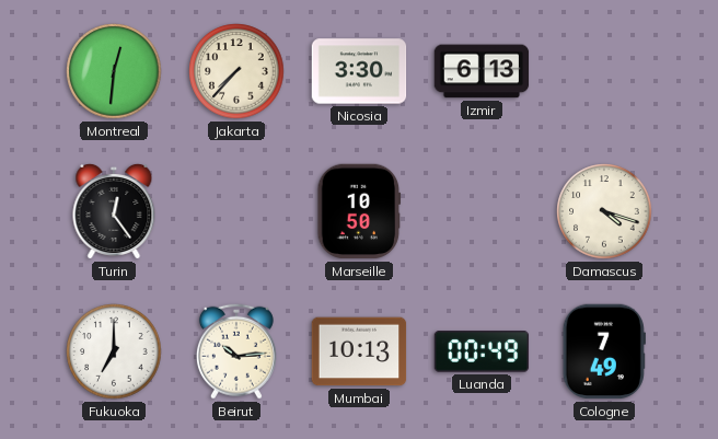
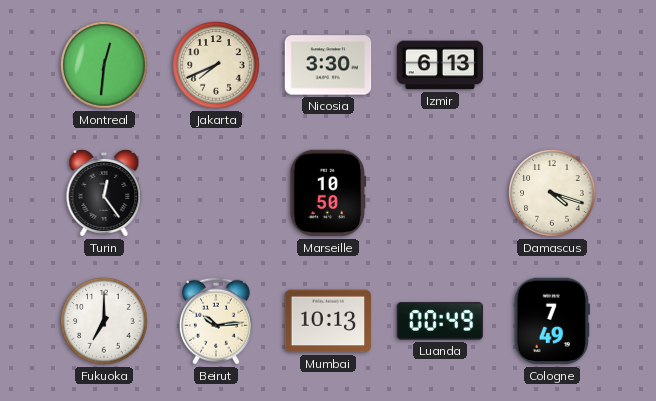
Jakarta: 7:37 -> 7:41 (216, 65)
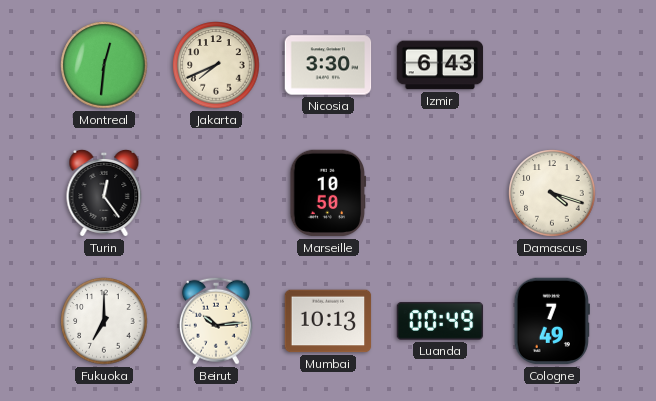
Izmir: 6:13 -> 6:43 (440, 65)
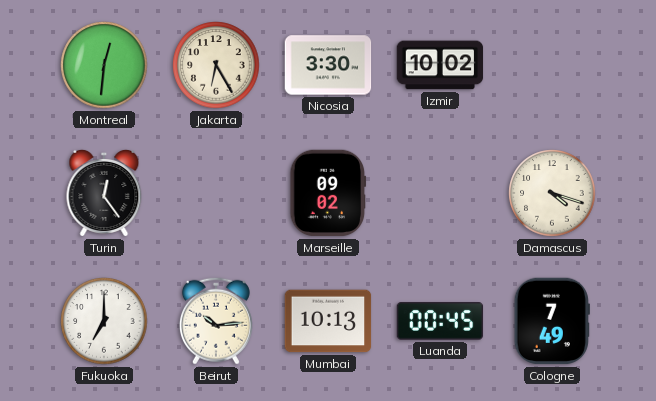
Jakarta: 7:41 -> 6:25 (216, 65)
Izmir: 6:43 -> 10:02 (440, 65)
Marseille: 10:50 -> 09:02 (328, 193)
Luanda: 00:49 -> 00:45 (440, 321)
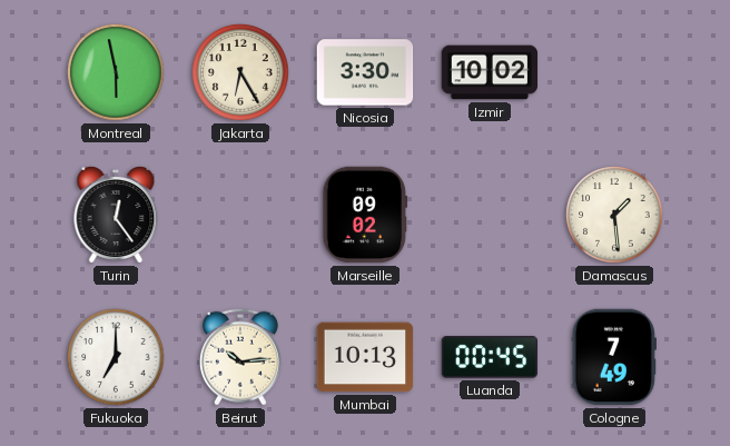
Montreal: 12:31 -> 5:58 (116, 72)
Damascus: 4:18 -> 1:29 (614, 215)
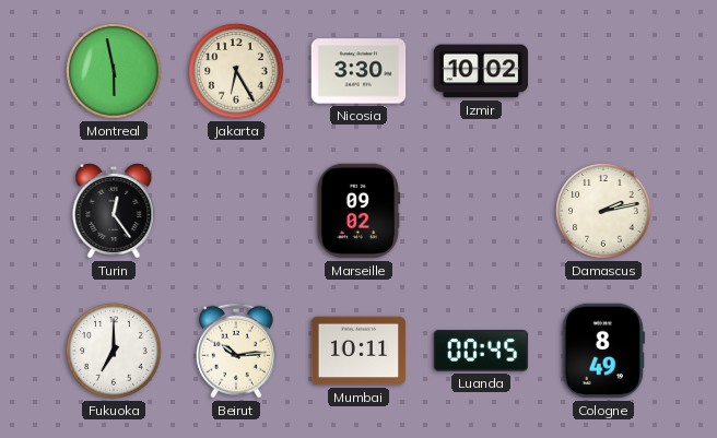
Damascus: 1:29 -> 2:13 (603, 211)
Mumbai: 10:13 -> 10:11 (358, 351)
Cologne: 7:49 -> 8:49 (603, 351)
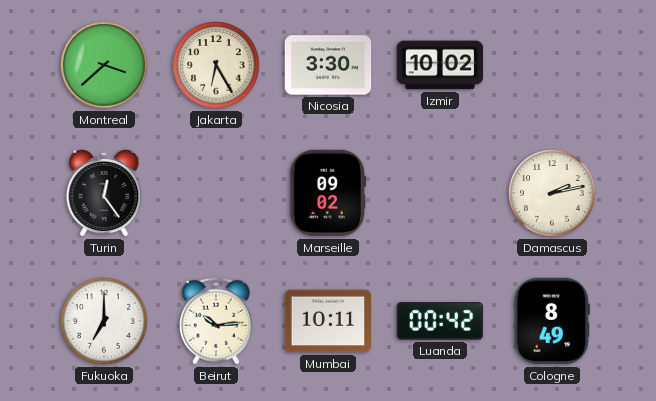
Montreal: 5:58 -> 3:38 (104, 65)
Luanda: 00:45 -> 00:42 (440, 321)
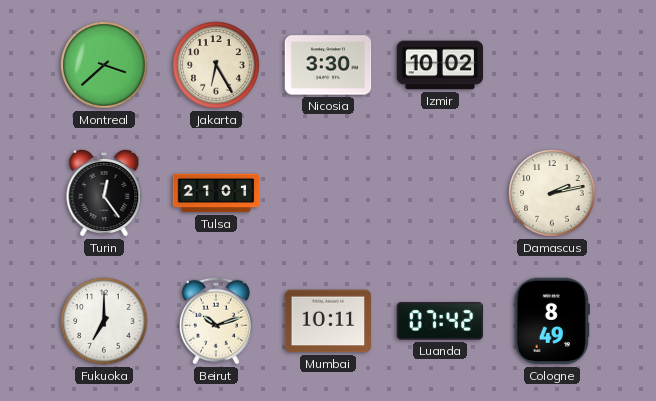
Tulsa: none -> 21:01 (216, 193)
Marseille: 09:02 -> none (328, 193)
Beirut: 10:14 -> 10:12 (216, 321)
Luanda: 00:42 -> 07:42 (440, 321)
